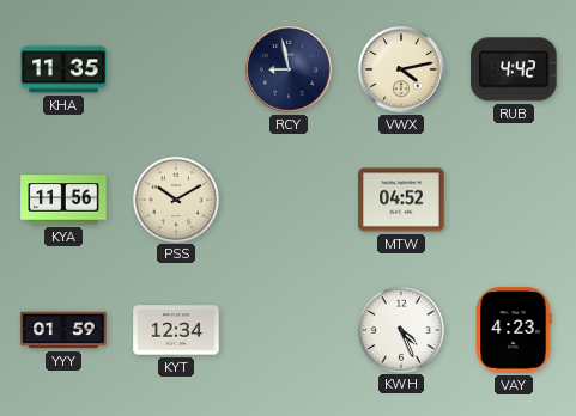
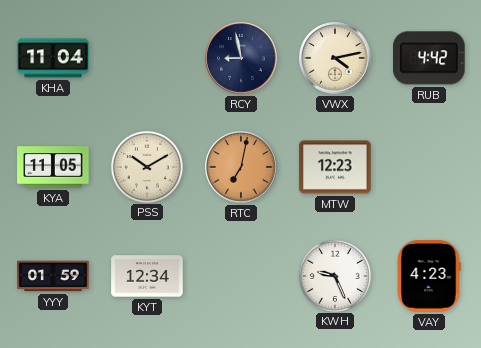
KHA: 11:35 -> 11:04 (53, 58)
KYA: 11:56 -> 11:05 (53, 167)
RTC: none -> 7:02 (241, 167)
MTW: 04:52 -> 12:23 (335, 167)
KWH: 4:26 -> 9:26 (334, 275)
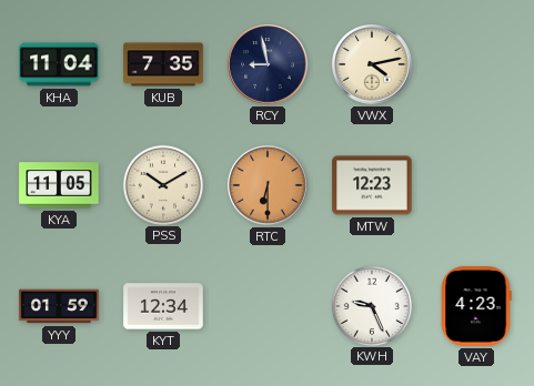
KUB: none -> 7:35 (163, 64)
RUB: 4:42 -> none (430, 58)
RTC: 7:02 -> 6:30 (268, 185)
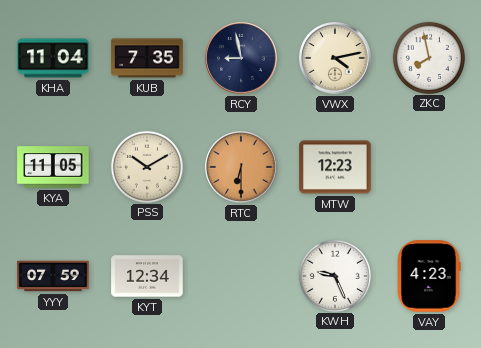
ZKC: none -> 7:58 (428, 57)
YYY: 01:59 -> 07:59 (53, 276)
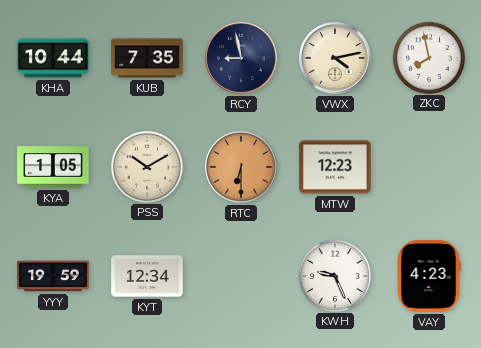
KHA: 11:04 -> 10:44 (53, 58)
KYA: 11:05 -> 1:05 (53, 167)
YYY: 07:59 -> 19:59 (53, 276)
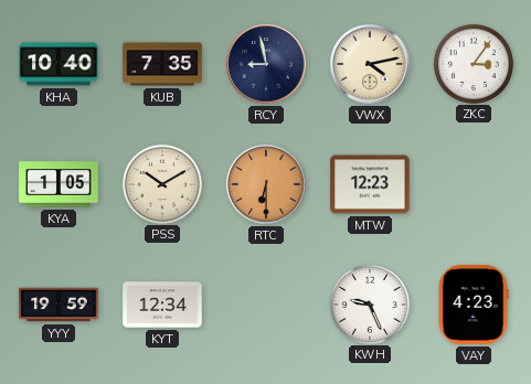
KHA: 10:44 -> 10:40 (59, 64)
ZKC: 7:58 -> 3:06 (472, 63)
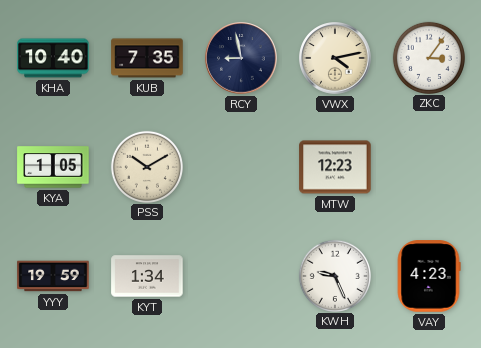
RTC: 6:30 -> none (266, 184)
KYT: 12:34 -> 1:34 (147, 276)
